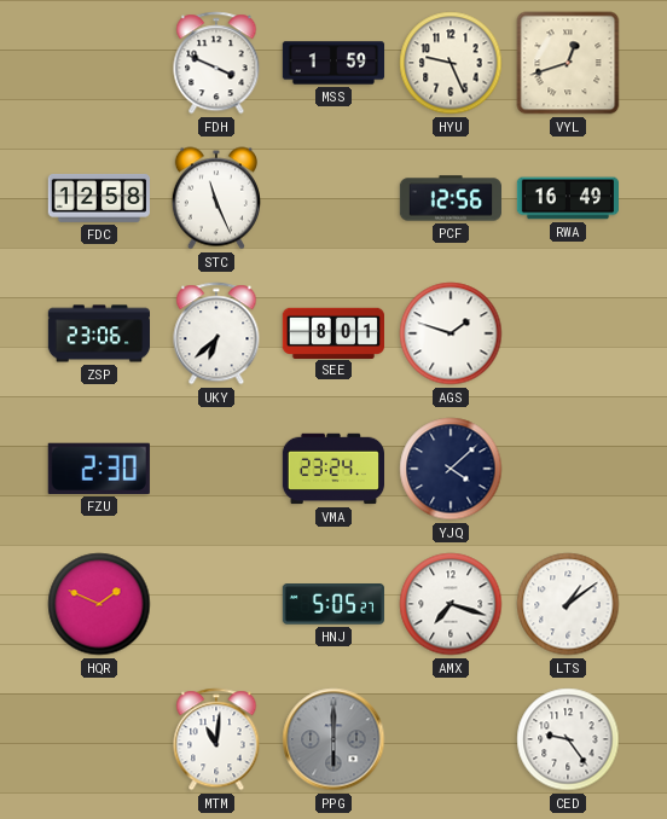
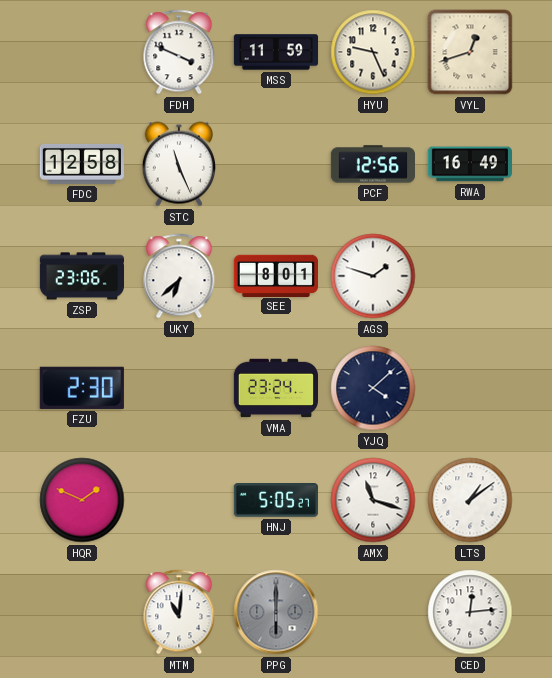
MSS: 1:59 -> 11:59 (276, 52)
AMX: 7:18 -> 11:18 (373, 500)
CED: 9:24 -> 12:14 (470, 612)
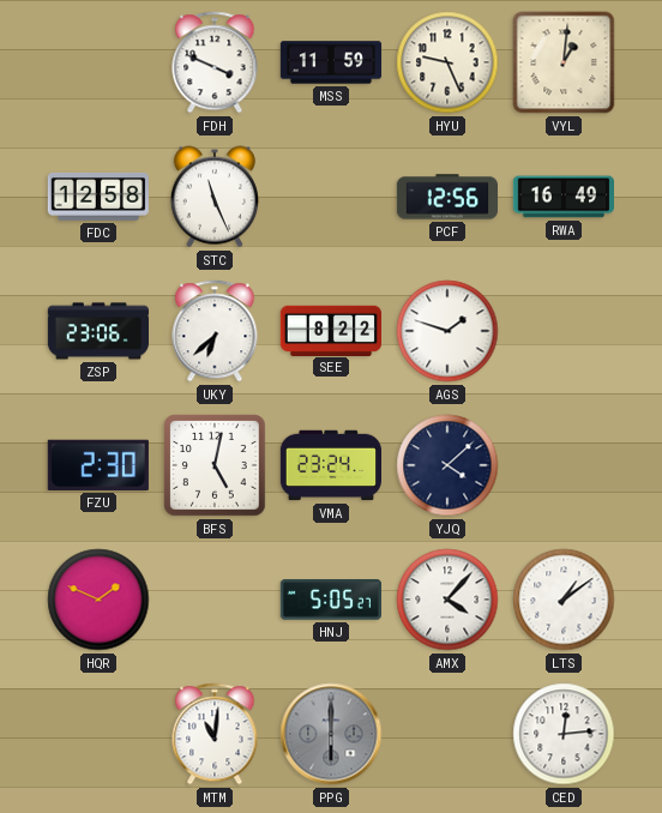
VYL: 12:42 -> 1:01 (564, 62)
SEE: 8:01 -> 8:22 (330, 330)
BFS: none -> 5:02 (215, 465)
AMX: 11:18 -> 4:07 (447, 600)
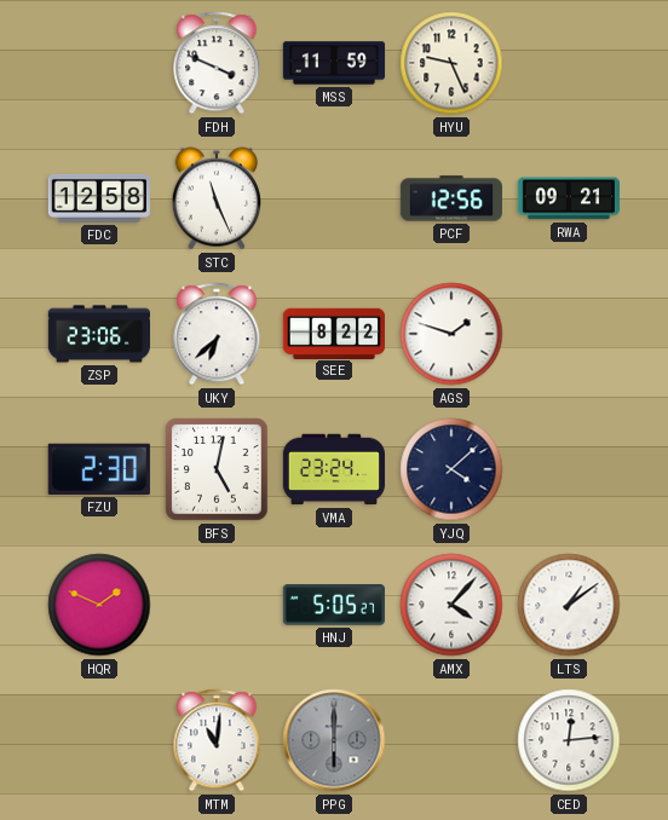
VYL: 1:01 -> none (564, 62)
RWA: 16:49 -> 09:21 (568, 198)
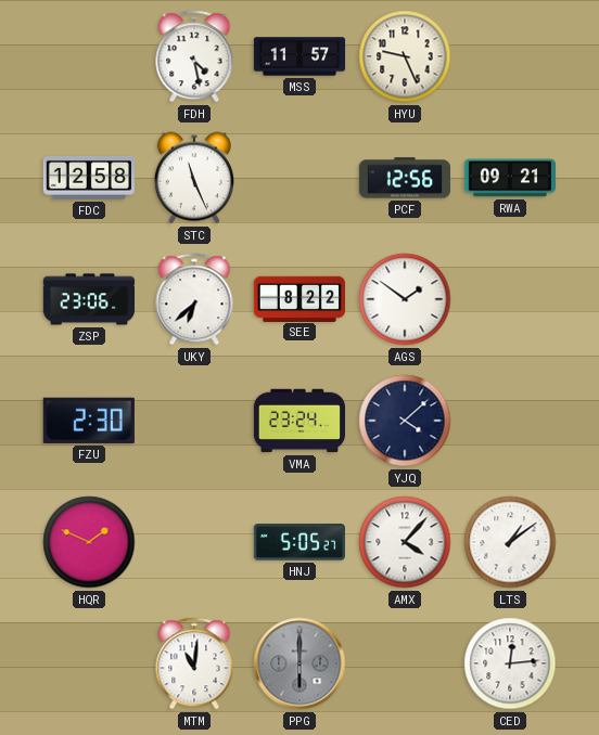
FDH: 3:49 -> 4:28 (194, 56)
MSS: 11:59 -> 11:57 (299, 56)
AGS: 1:48 -> 1:51 (405, 299)
BFS: 5:02 -> none (217, 469)
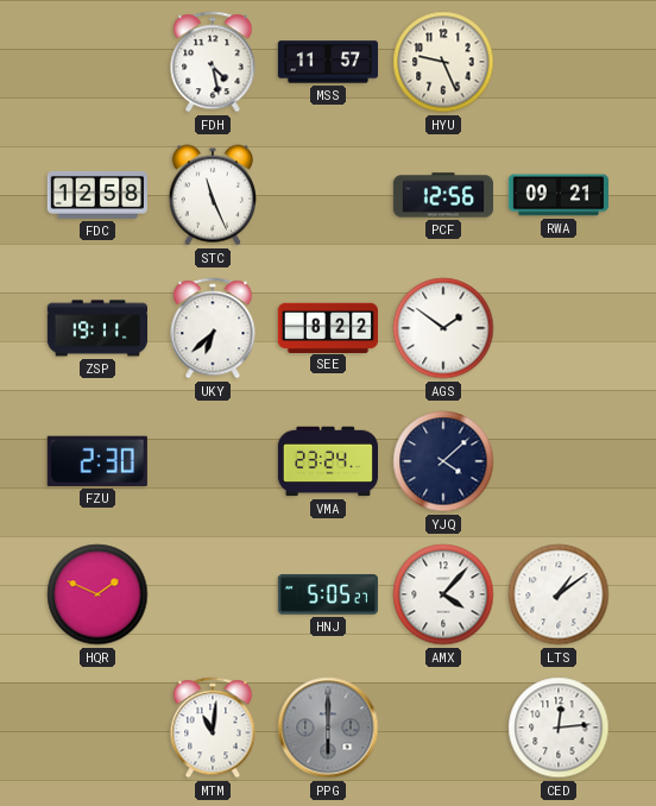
ZSP: 23:06 -> 19:11 (97, 328)
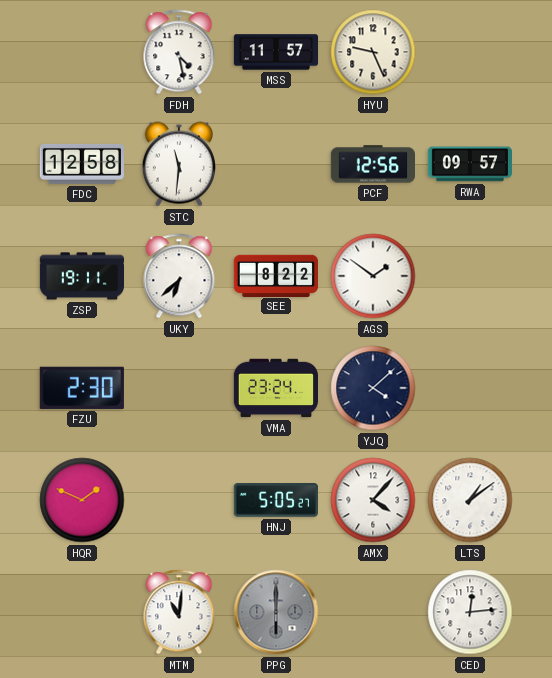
STC: 11:26 -> 11:31 (179, 164)
RWA: 09:21 -> 09:57 (469, 164)
